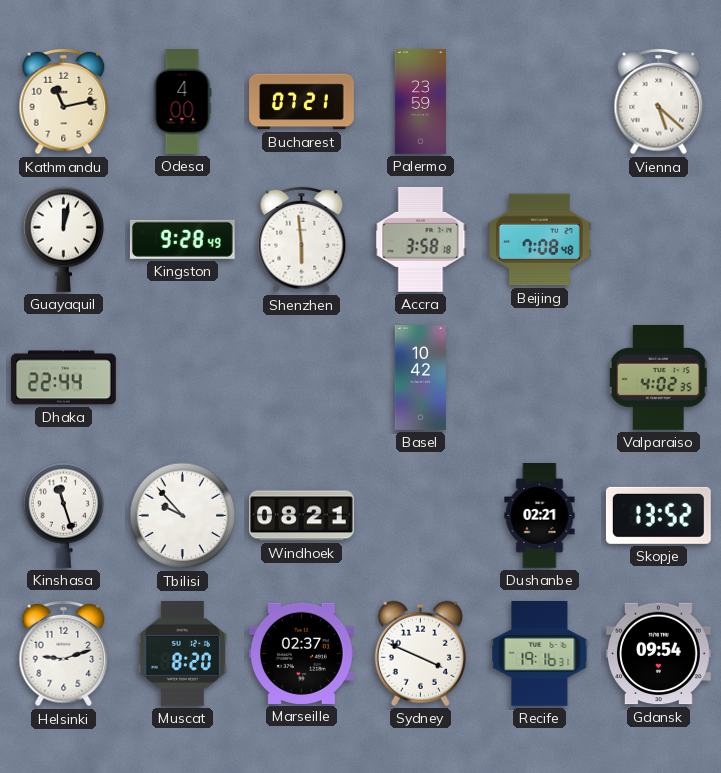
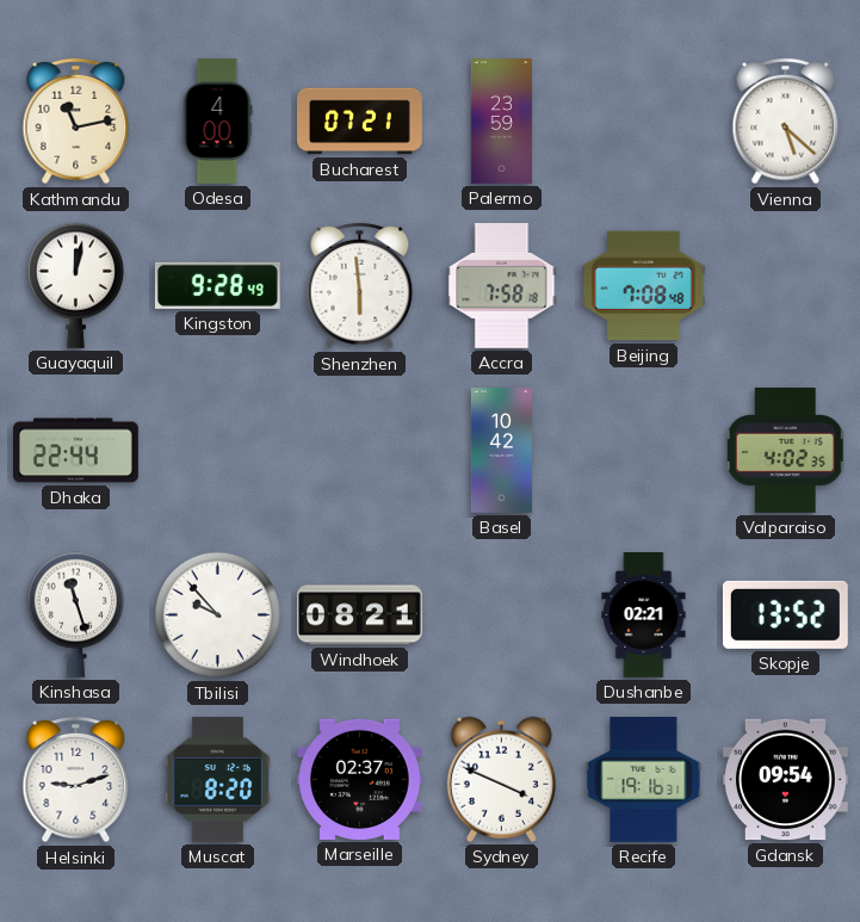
Accra: 3:58 -> 7:58 (502, 285)
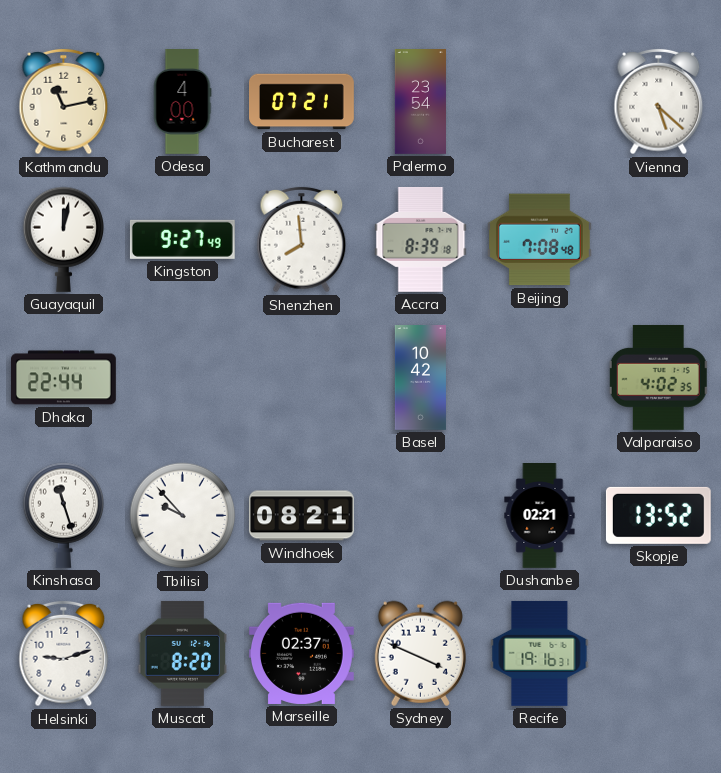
Palermo: 23:59 -> 23:54 (420, 102)
Kingston: 9:28 -> 9:27 (182, 239)
Shenzhen: 5:59 -> 7:59 (302, 240)
Accra: 7:58 -> 8:39 (421, 239)
Gdansk: 09:54 -> none (785, 780)
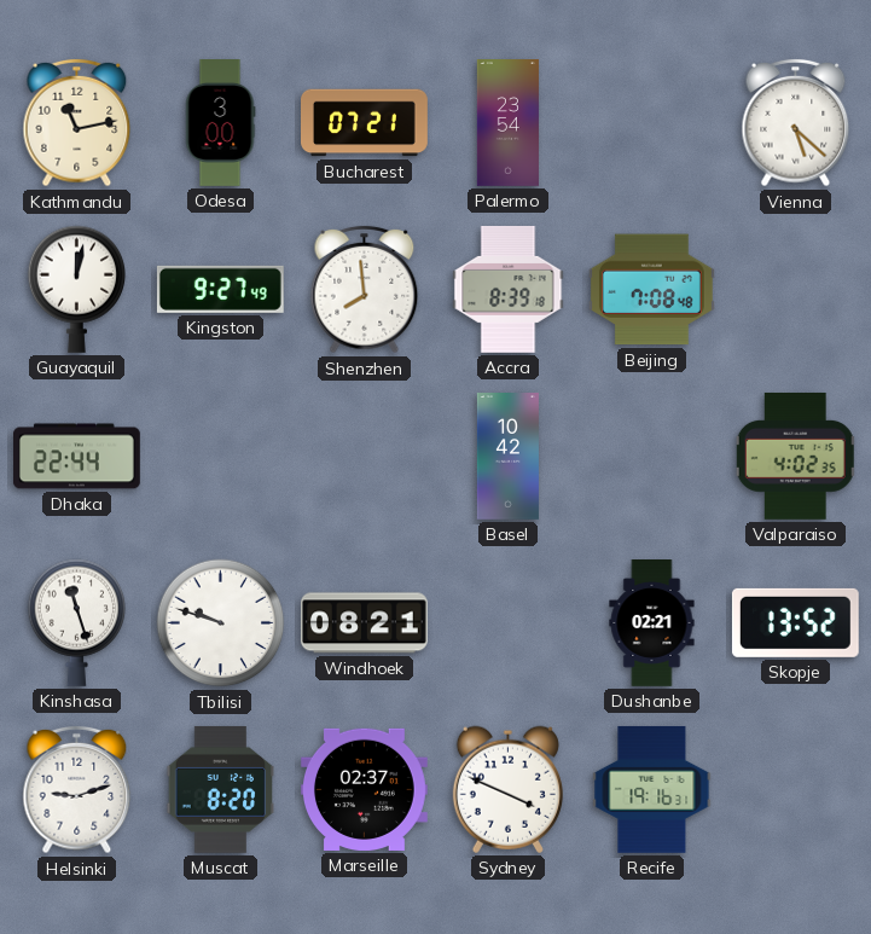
Odesa: 4:00 -> 3:00 (220, 123)
Tbilisi: 9:53 -> 9:48 (221, 623)
